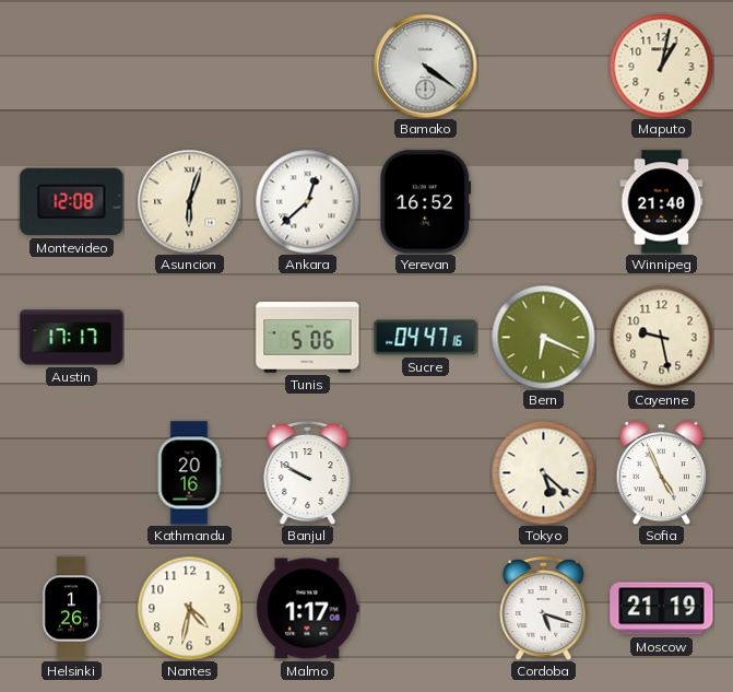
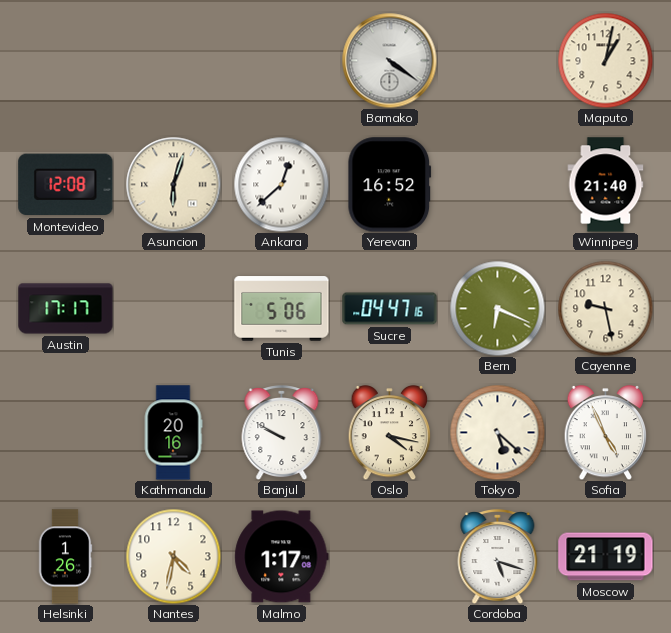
Oslo: none -> 4:17 (390, 432)
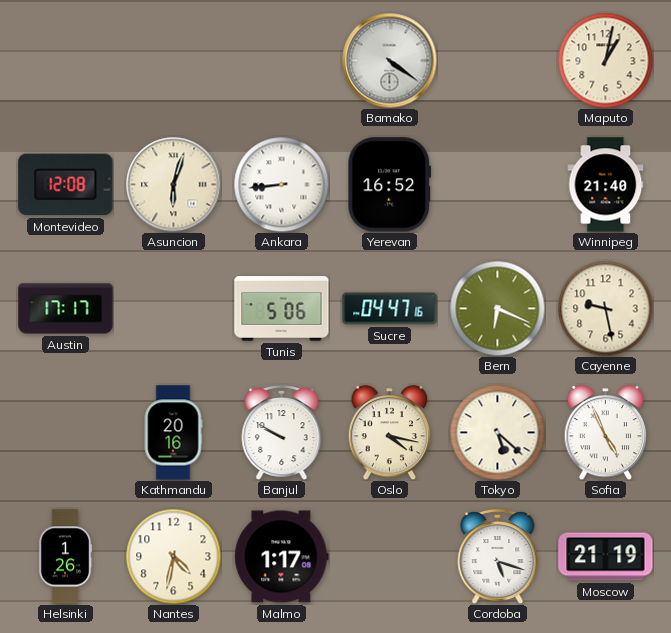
Ankara: 12:38 -> 8:44 (281, 184)
